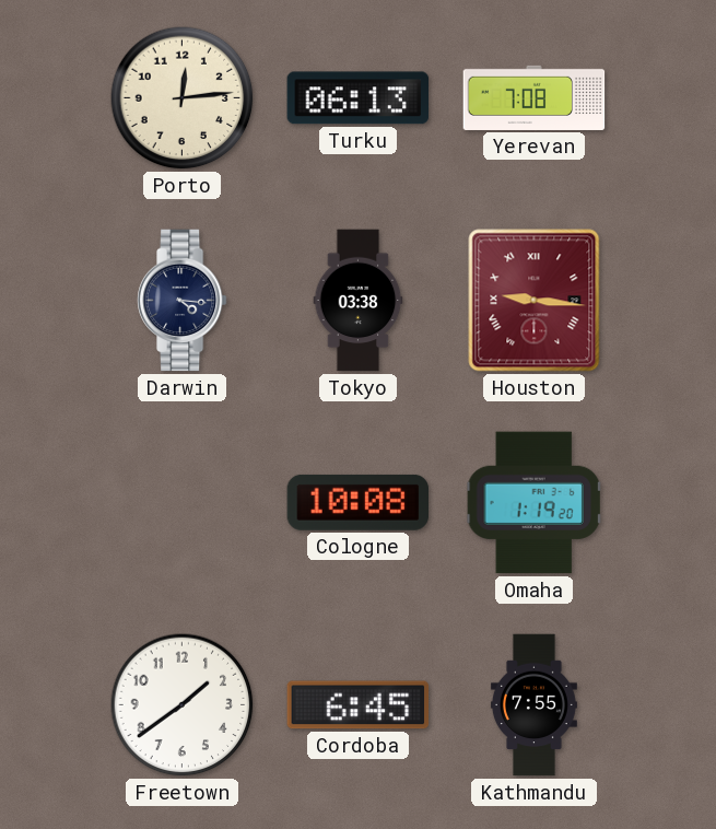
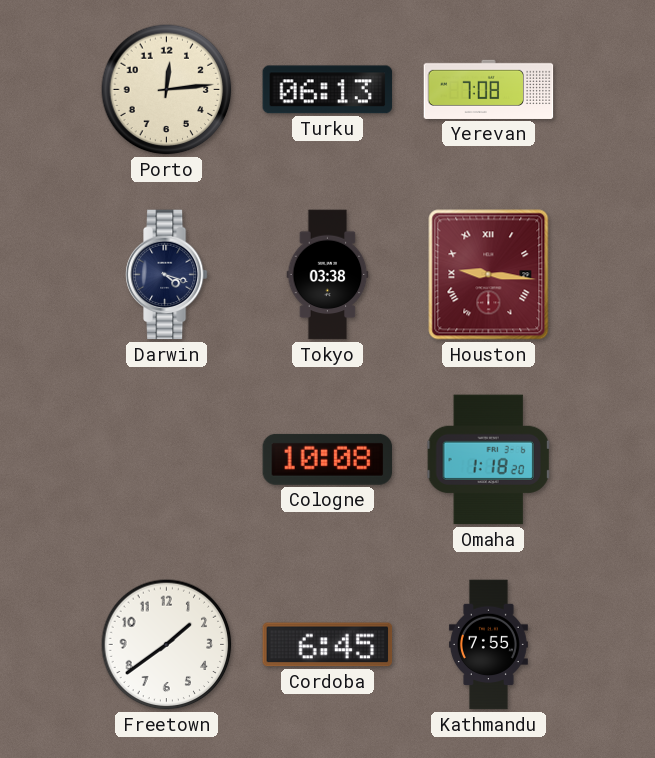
Darwin: 4:16 -> 4:18 (166, 275)
Omaha: 1:19 -> 1:18 (489, 460)
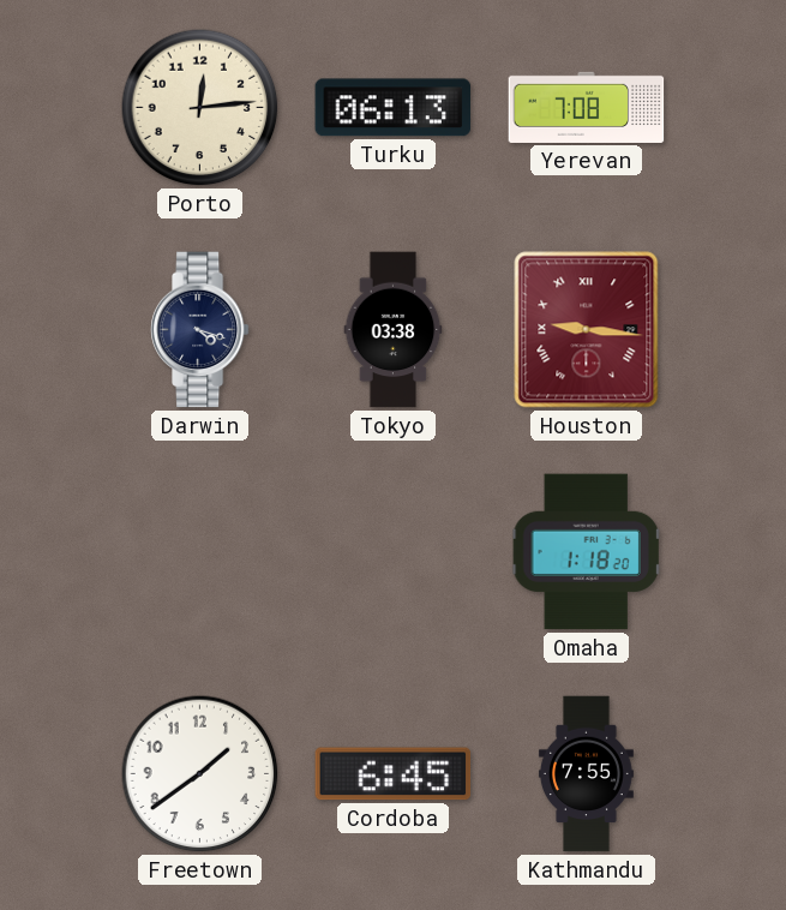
Cologne: 10:08 -> none (328, 459)
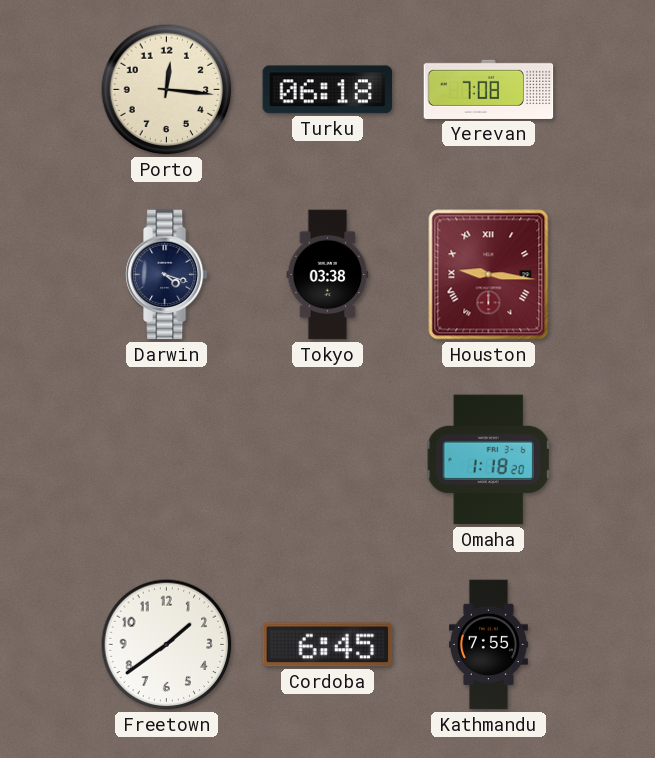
Porto: 12:14 -> 12:16 (167, 90)
Turku: 06:13 -> 06:18 (328, 90)
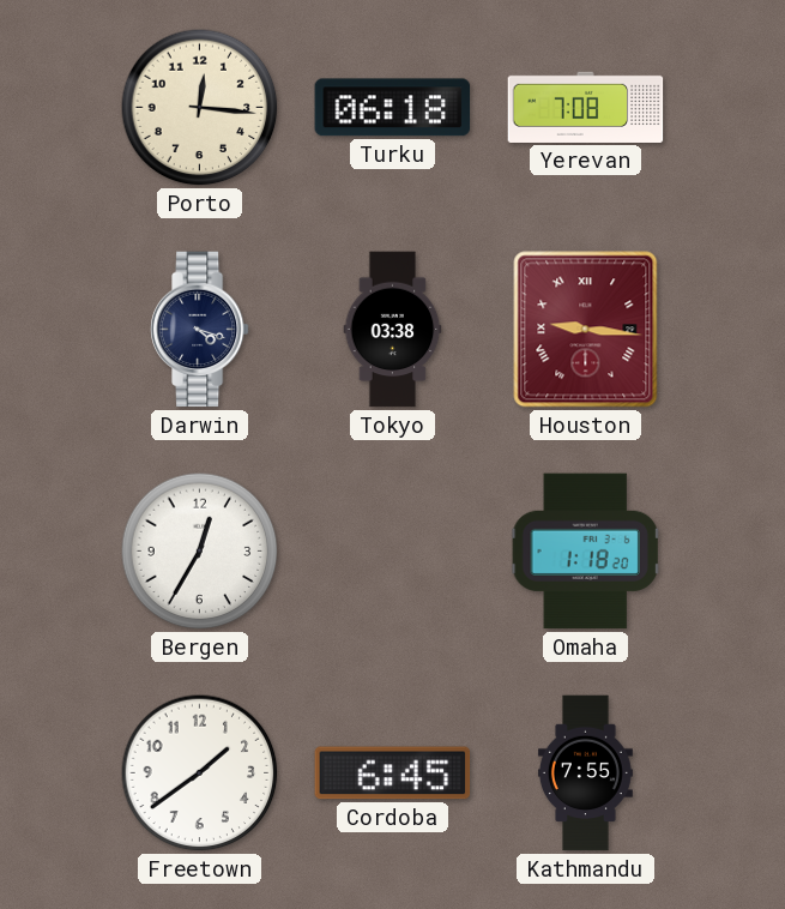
Bergen: none -> 12:35 (200, 552)
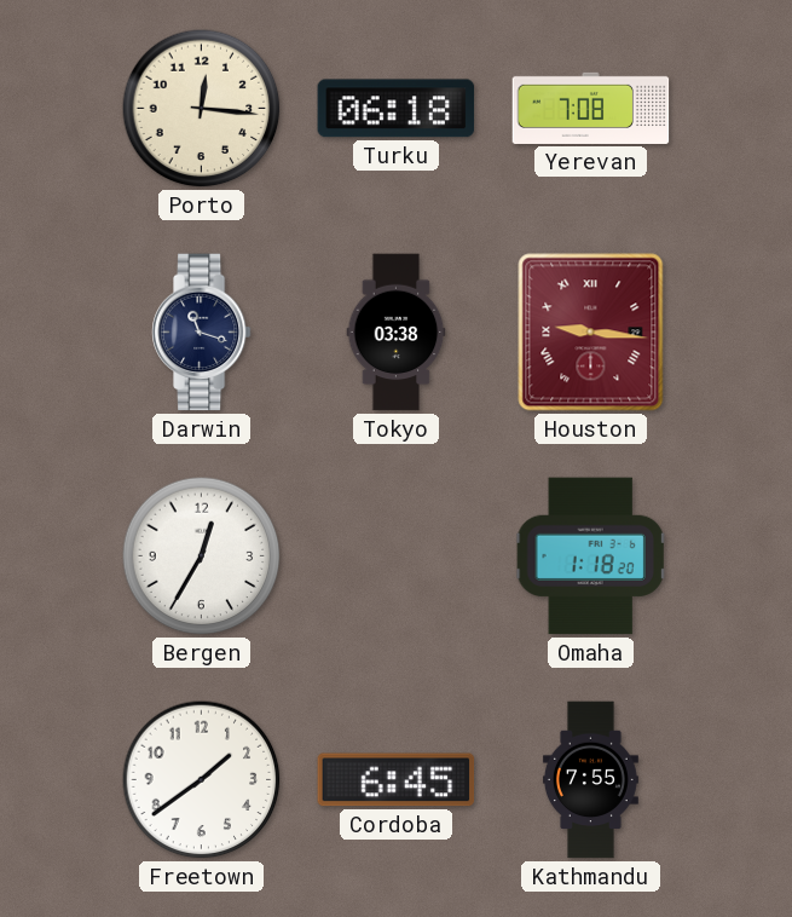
Darwin: 4:18 -> 11:18 (201, 333)
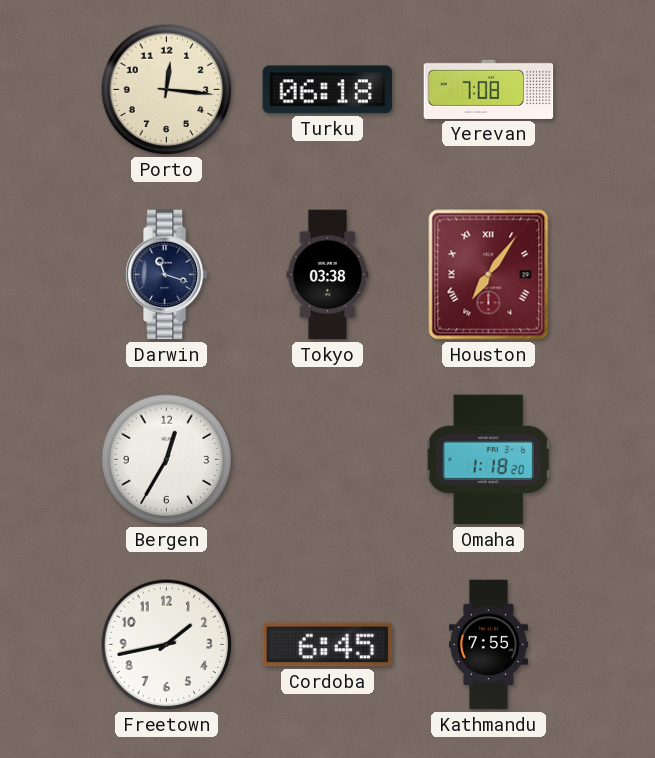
Houston: 9:16 -> 7:06 (489, 275)
Freetown: 1:39 -> 1:43 (167, 645)
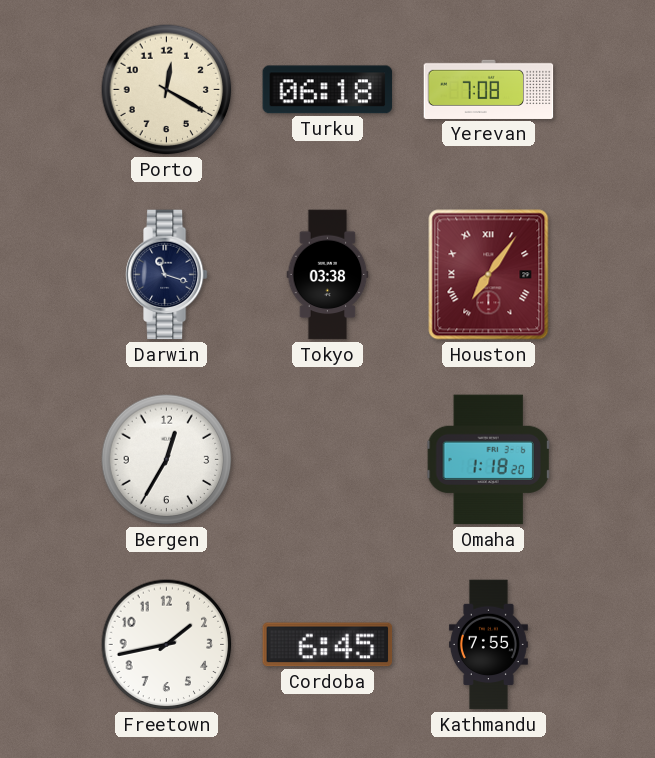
Porto: 12:16 -> 12:20 (167, 90)
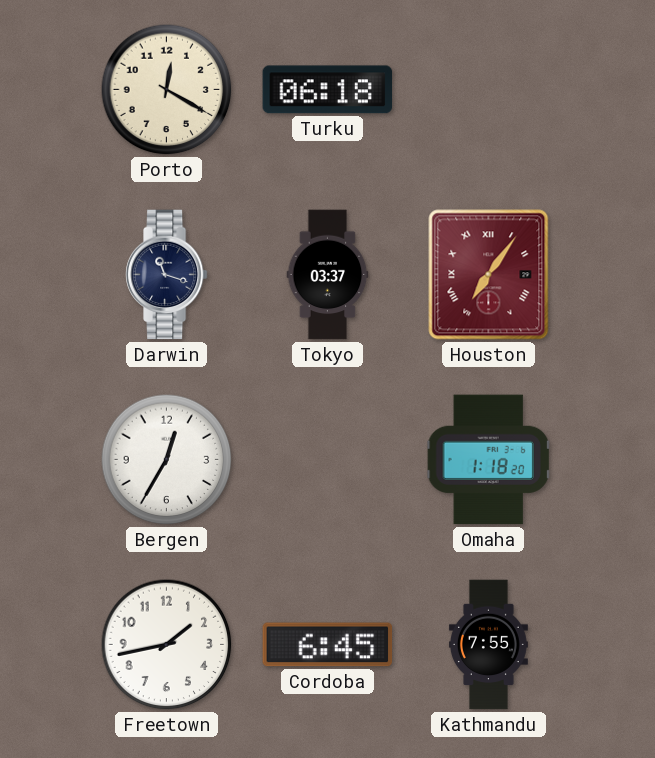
Yerevan: 7:08 -> none (489, 89)
Tokyo: 03:38 -> 03:37 (328, 275)
